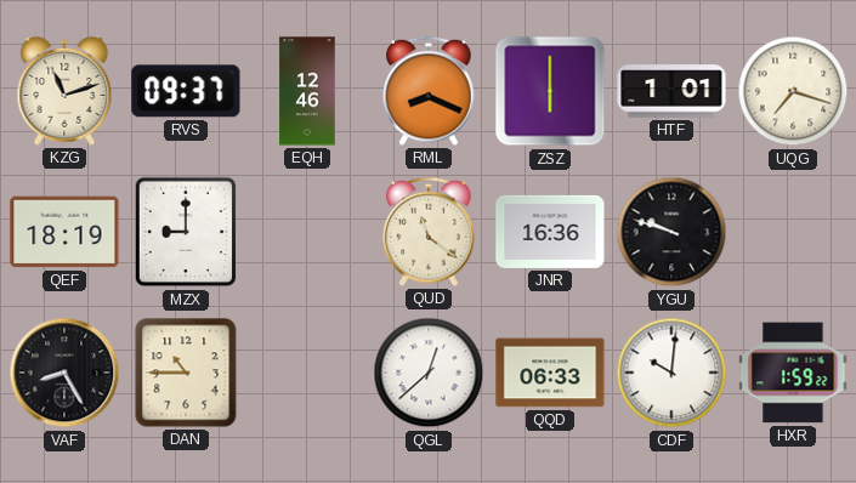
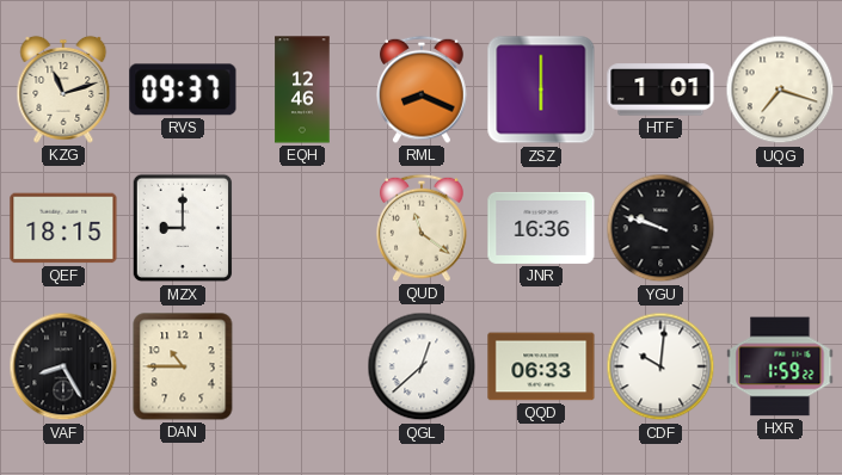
QEF: 18:19 -> 18:15 (63, 228)
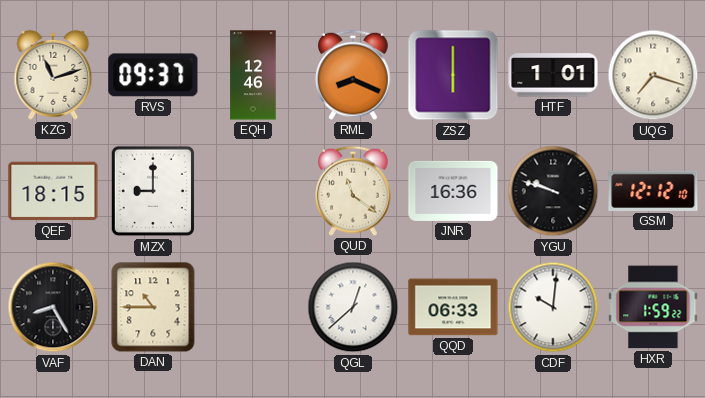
GSM: none -> 12:12 (653, 191)
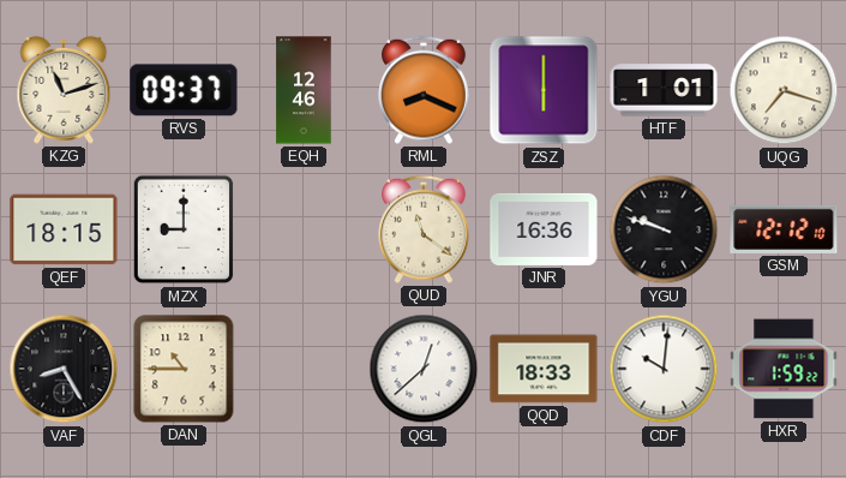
QQD: 06:33 -> 18:33 (544, 369)
